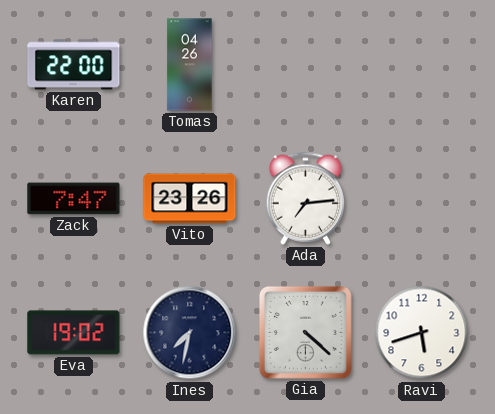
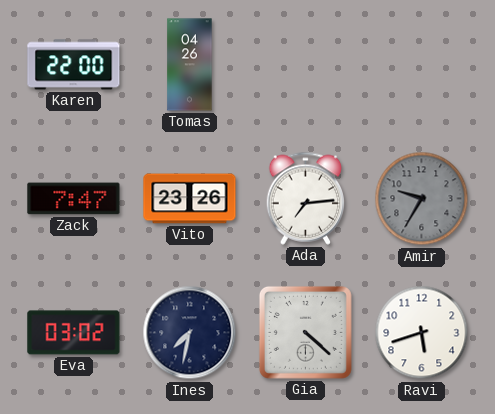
Amir: none -> 9:35 (422, 199)
Eva: 19:02 -> 03:02 (74, 333)
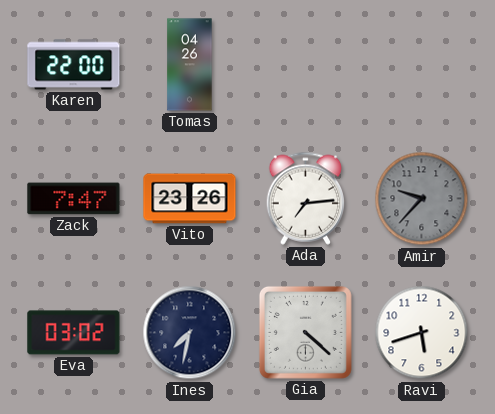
Amir: 9:35 -> 9:37 (422, 199)
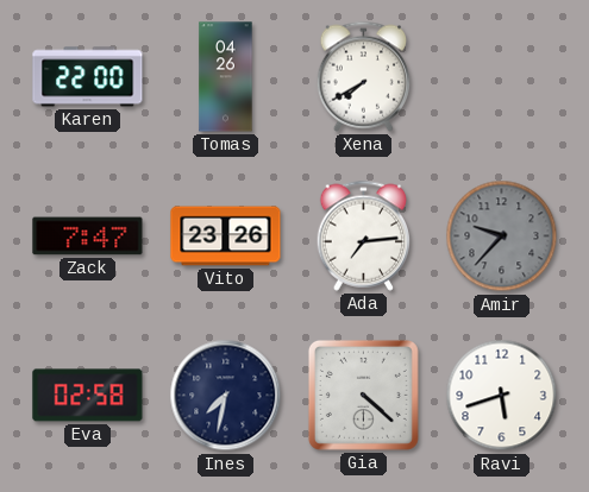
Xena: none -> 7:40 (364, 76)
Eva: 03:02 -> 02:58 (88, 396)
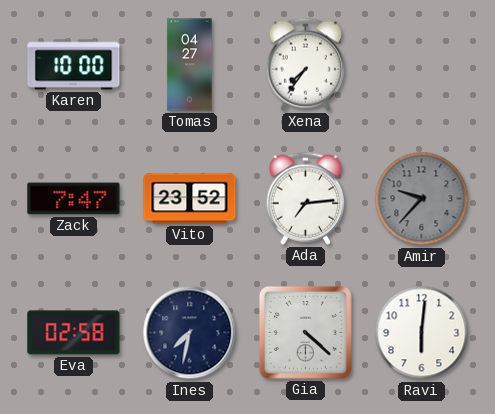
Karen: 22:00 -> 10:00 (74, 65)
Tomas: 04:26 -> 04:27 (190, 65)
Xena: 7:40 -> 7:36 (306, 64)
Vito: 23:26 -> 23:52 (190, 199)
Ravi: 5:42 -> 6:01 (422, 333)
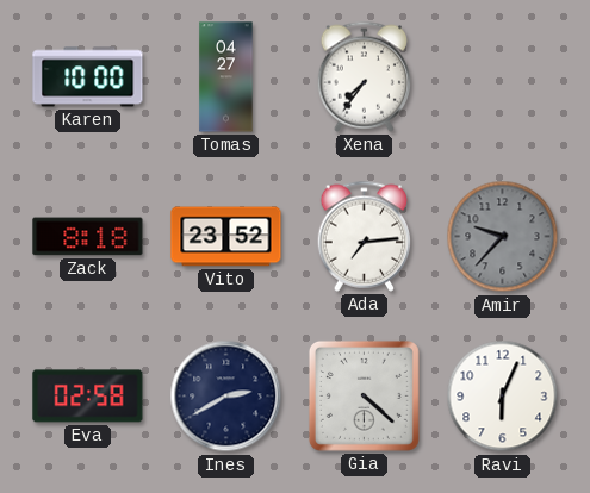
Zack: 7:47 -> 8:18 (88, 237)
Ines: 7:32 -> 2:40 (226, 397)
Ravi: 6:01 -> 6:04 (503, 397)
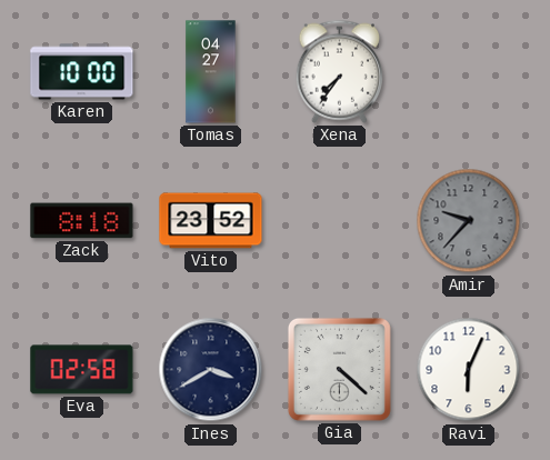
Ada: 7:14 -> none (365, 236)
Ines: 2:40 -> 3:40 (211, 370)
